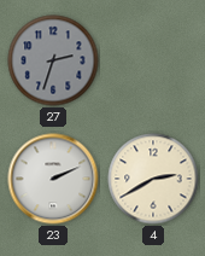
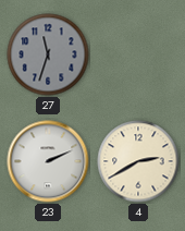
27: 2:33 -> 11:33 (48, 54)
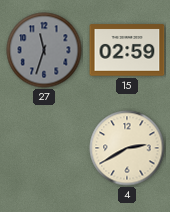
15: none -> 02:59 (127, 50)
23: 2:11 -> none (48, 161)
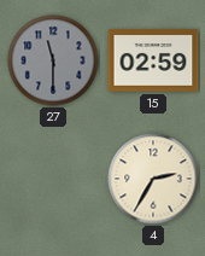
27: 11:33 -> 11:30 (53, 60)
4: 2:40 -> 2:35 (153, 179)
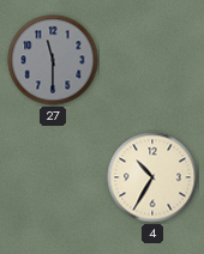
15: 02:59 -> none (153, 60)
4: 2:35 -> 10:35 (152, 177)
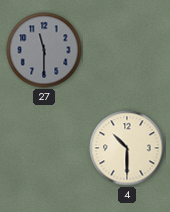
4: 10:35 -> 10:30 (127, 148)
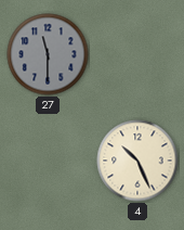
4: 10:30 -> 10:26 (137, 161)
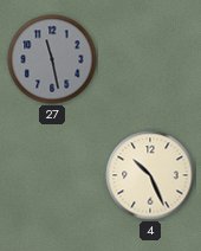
27: 11:30 -> 11:28 (52, 59)
